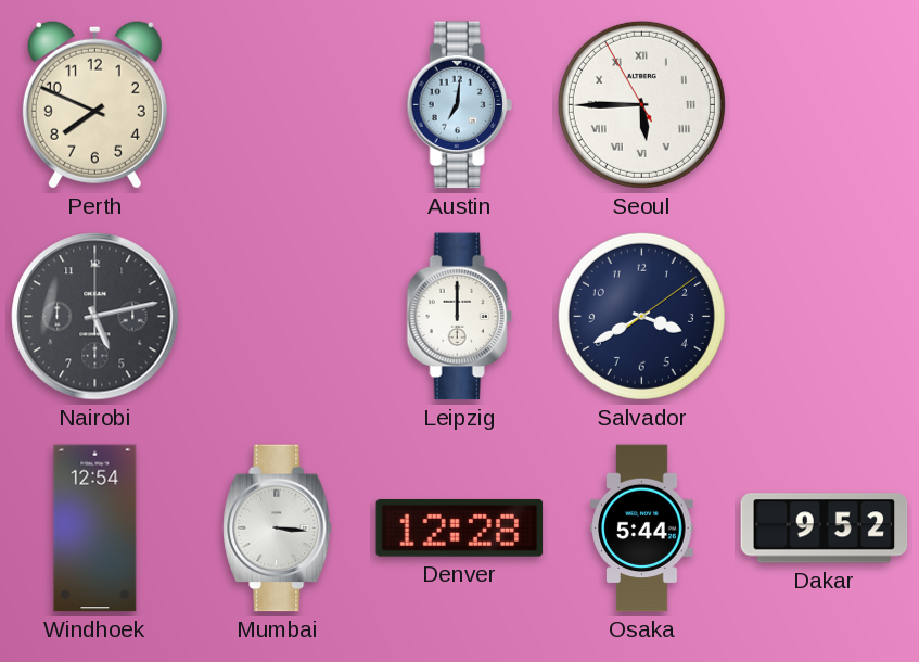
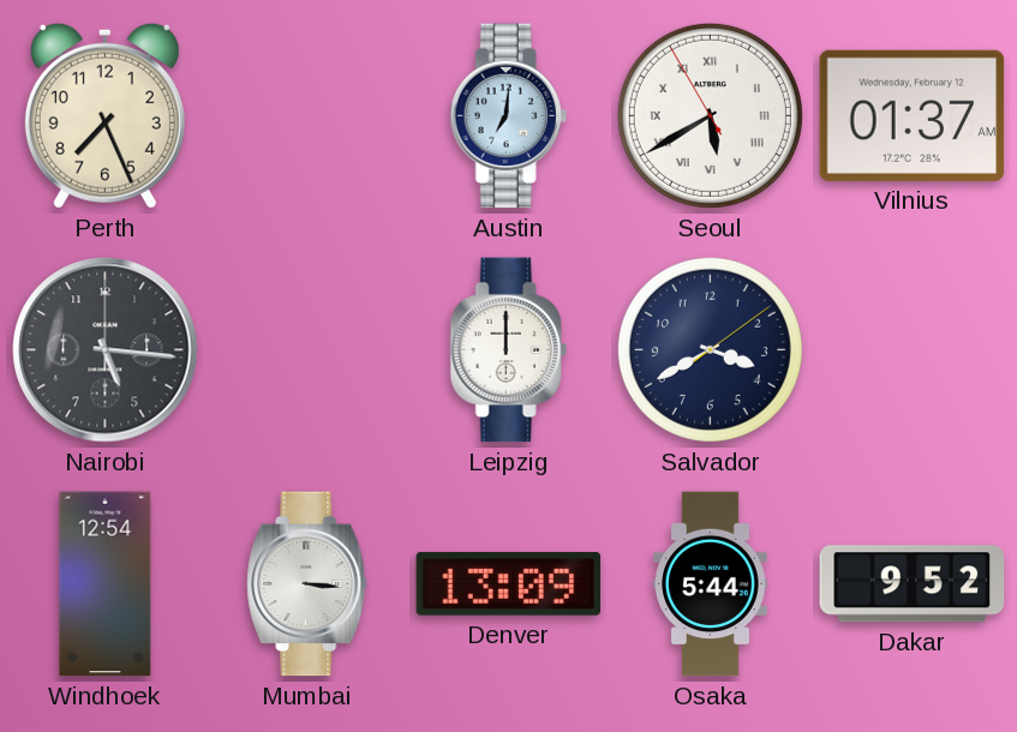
Perth: 7:49 -> 7:26 (104, 115)
Seoul: 5:44 -> 5:39 (710, 115)
Vilnius: none -> 01:37 (913, 115)
Nairobi: 5:13 -> 5:16 (106, 350)
Denver: 12:28 -> 13:09 (509, 583)
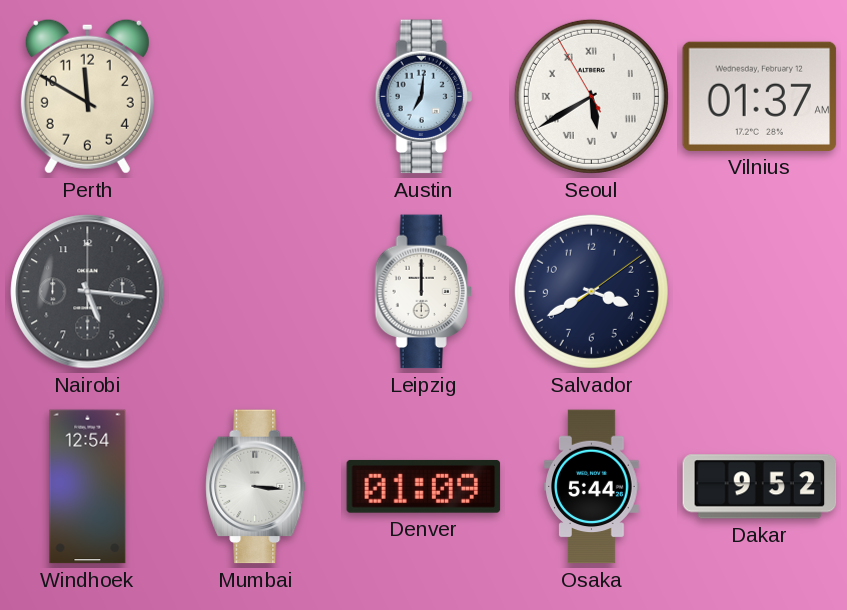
Perth: 7:26 -> 11:50 (87, 96)
Denver: 13:09 -> 01:09 (424, 486)
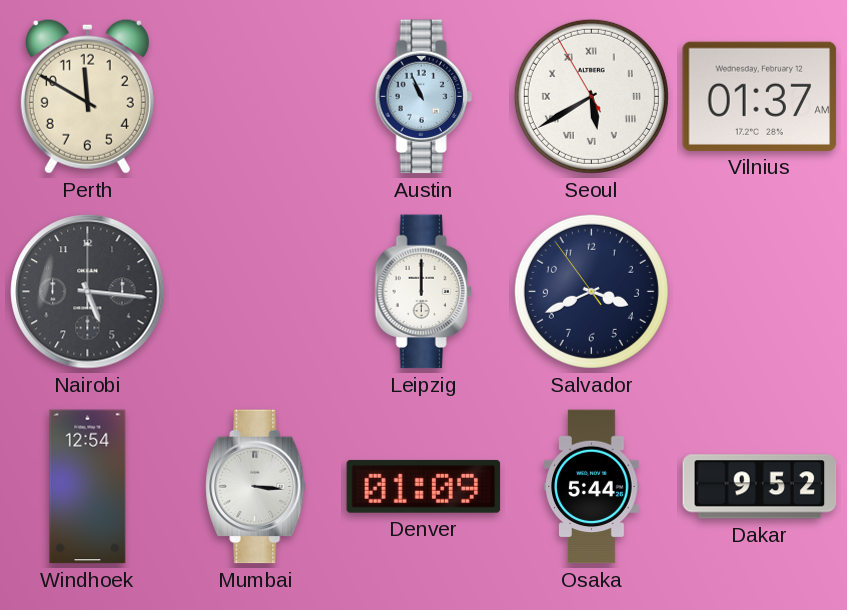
Austin: 7:01 -> 10:56 (423, 97)
Salvador: 3:40:09 -> 3:40:54 (591, 291)
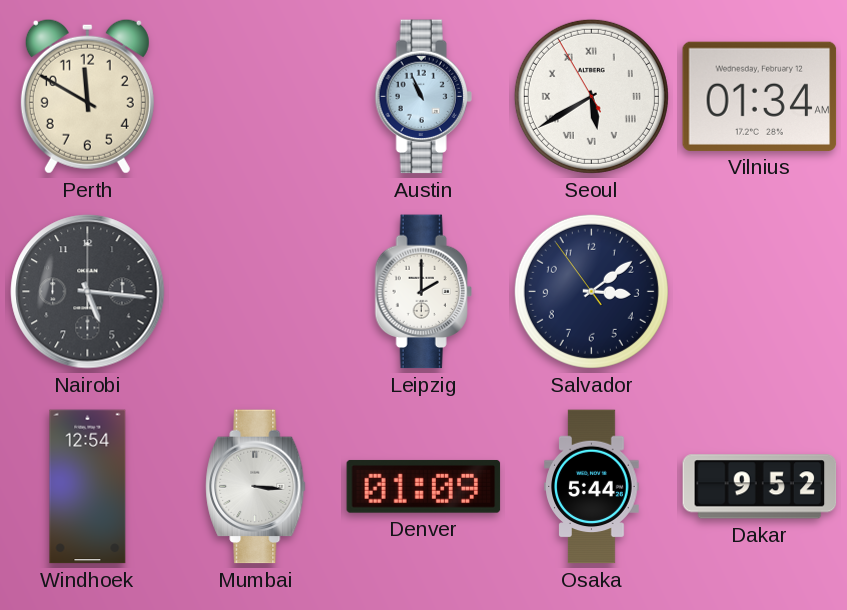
Vilnius: 01:37 -> 01:34 (760, 96)
Leipzig: 12:00 -> 2:00 (423, 292)
Salvador: 3:40 -> 3:08 (591, 291)
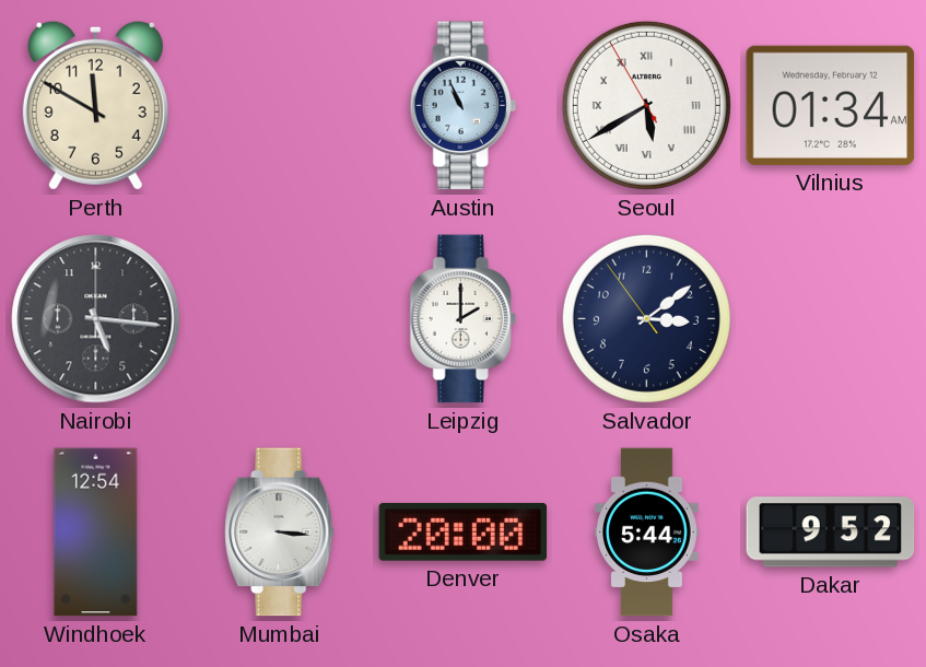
Denver: 01:09 -> 20:00 (464, 531)
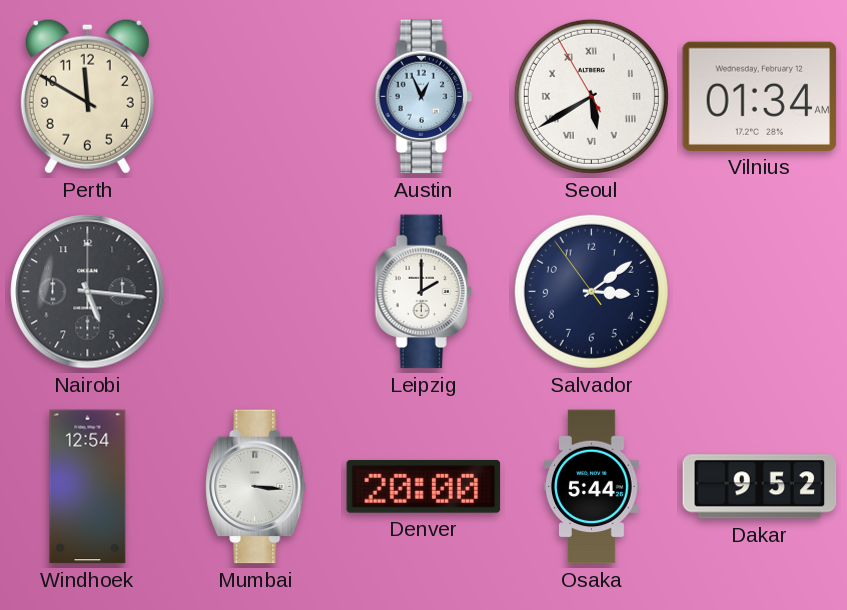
Austin: 10:56 -> 12:56 (423, 97)
